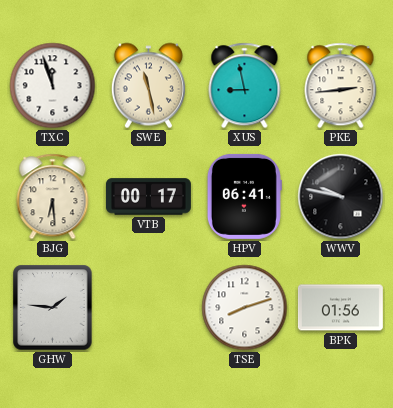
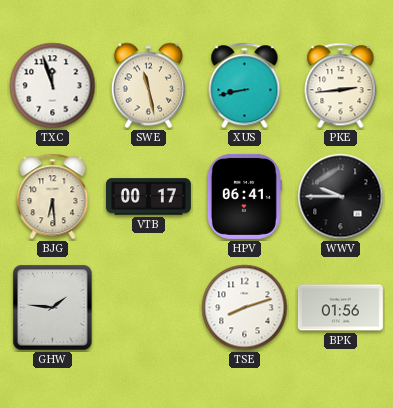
XUS: 8:58 -> 8:43 (245, 86)
WWV: 9:47 -> 9:45 (341, 197)
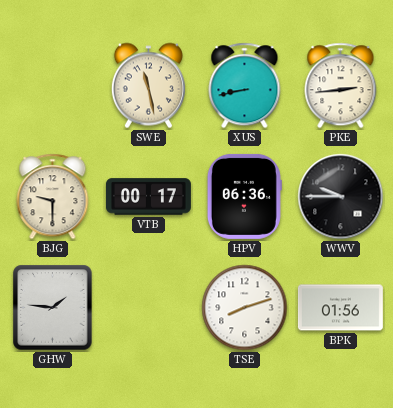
TXC: 11:57 -> none (53, 86)
BJG: 6:29 -> 9:30 (53, 197)
HPV: 06:41 -> 06:36 (244, 196)
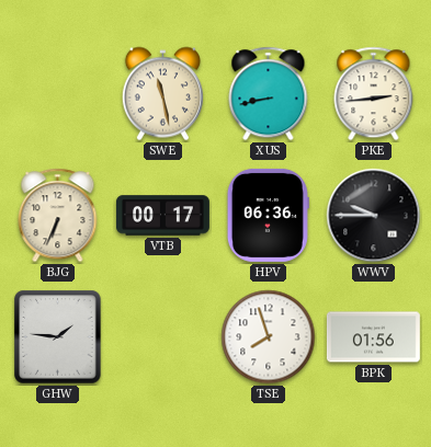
BJG: 9:30 -> 6:34 (58, 216)
TSE: 8:12 -> 7:57 (269, 337)
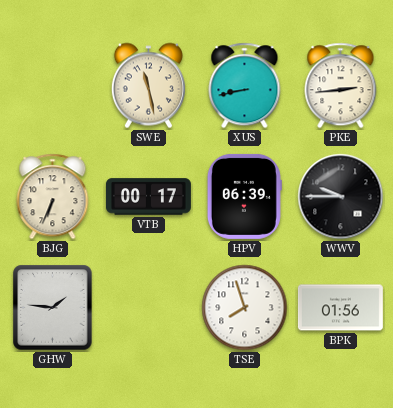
HPV: 06:36 -> 06:39 (244, 196)
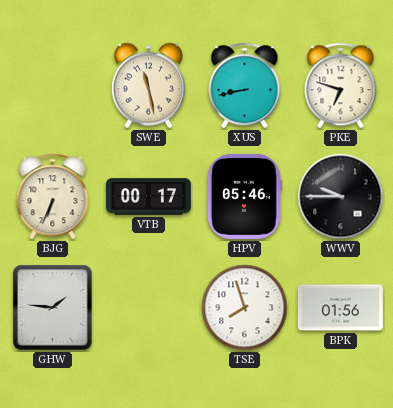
PKE: 2:44 -> 6:48 (341, 86)
HPV: 06:39 -> 05:46 (244, 196)
